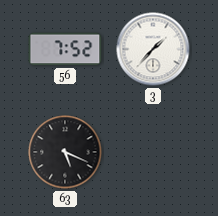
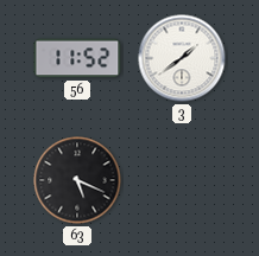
56: 7:52 -> 11:52 (77, 58)
3: 1:37 -> 1:39 (182, 58)
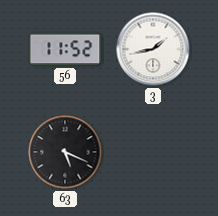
3: 1:39 -> 1:43 (153, 49)
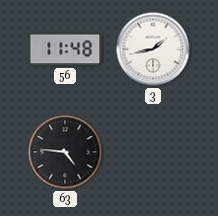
56: 11:52 -> 11:48 (65, 49)
63: 5:19 -> 4:46 (65, 152)
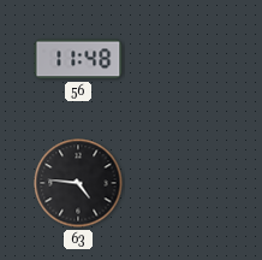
3: 1:43 -> none (153, 49)
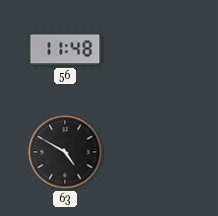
63: 4:46 -> 4:50 (65, 152)
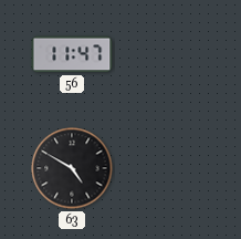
56: 11:48 -> 11:47 (72, 54)
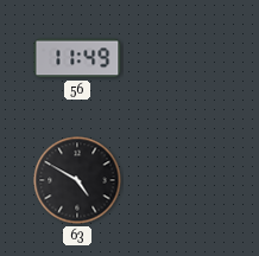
56: 11:47 -> 11:49 (77, 58)
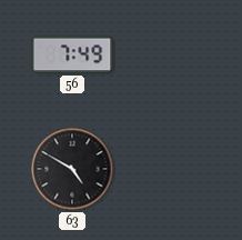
56: 11:49 -> 7:49 (72, 54)
